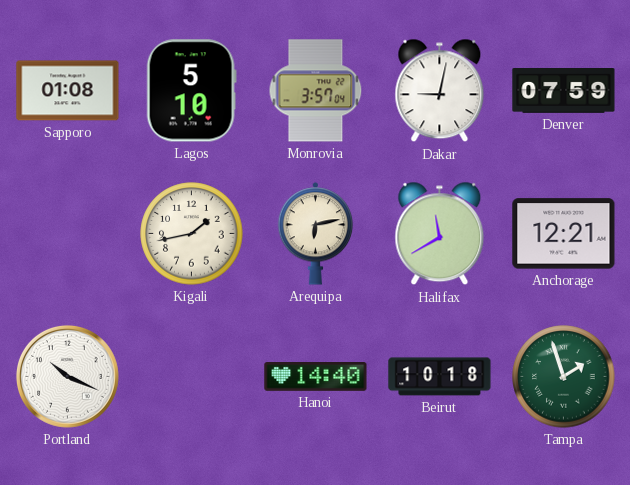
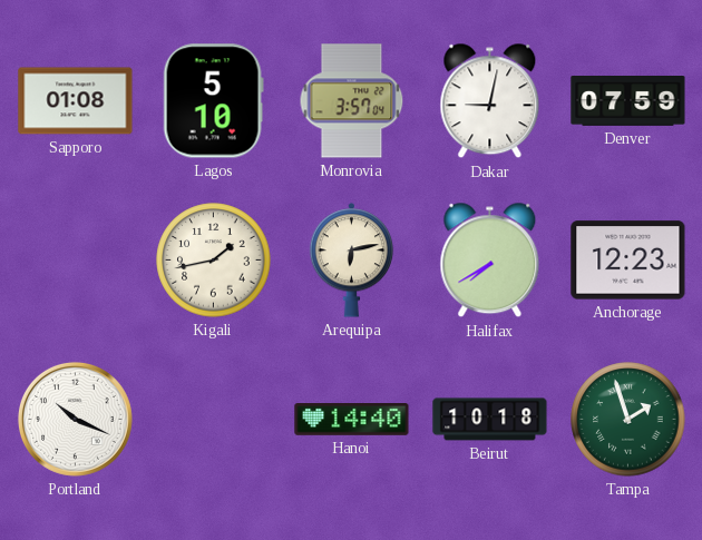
Halifax: 11:40 -> 7:40 (490, 261)
Anchorage: 12:21 -> 12:23 (628, 261)
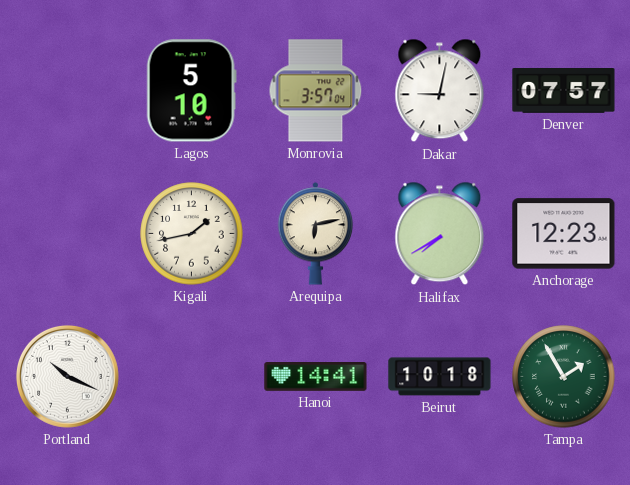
Sapporo: 01:08 -> none (76, 101)
Denver: 07:59 -> 07:57 (564, 91)
Hanoi: 14:40 -> 14:41 (316, 377)
Tampa: 1:57 -> 1:55 (564, 377)
